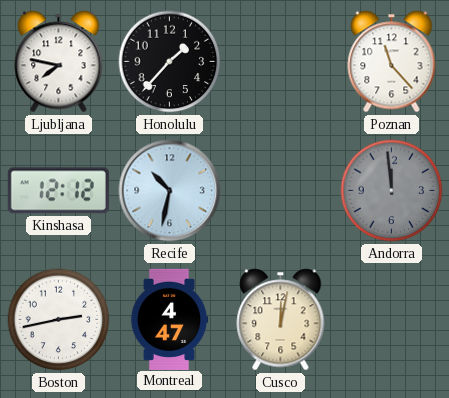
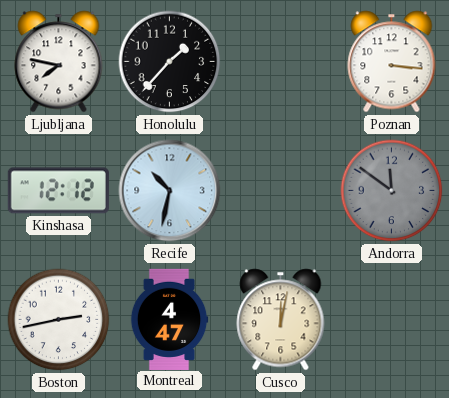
Poznan: 11:23 -> 3:16 (392, 62)
Andorra: 11:59 -> 11:51 (392, 191)
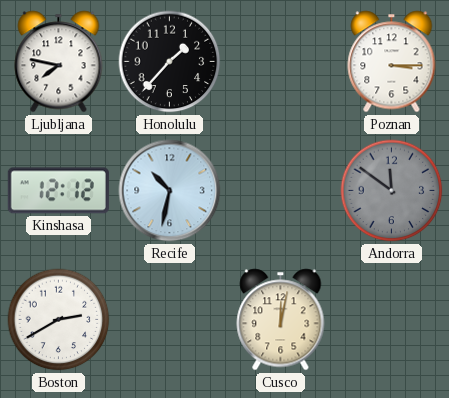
Poznan: 3:16 -> 3:15 (392, 62)
Boston: 2:43 -> 2:40 (59, 320)
Montreal: 4:47 -> none (169, 319)
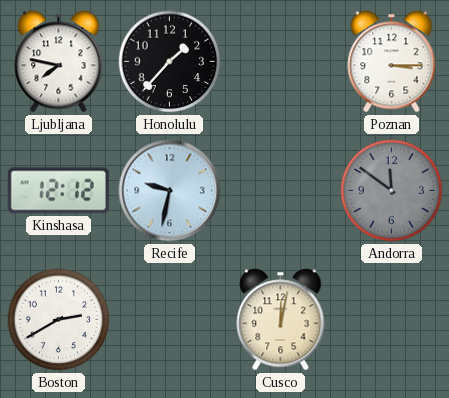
Recife: 10:32 -> 9:32 (170, 191)
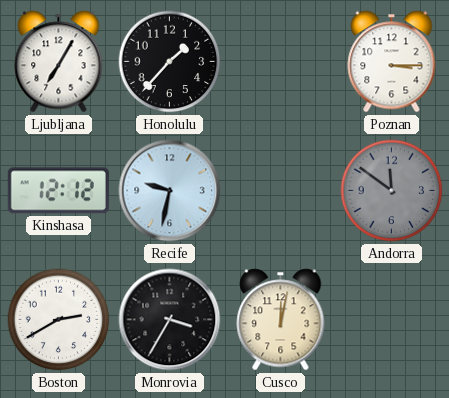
Ljubljana: 7:47 -> 7:05 (59, 62)
Monrovia: none -> 3:35 (170, 320)
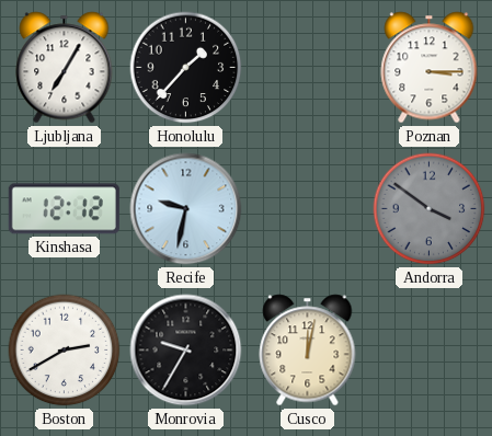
Andorra: 11:51 -> 3:51 (430, 209)
Monrovia: 3:35 -> 9:35 (186, 351)
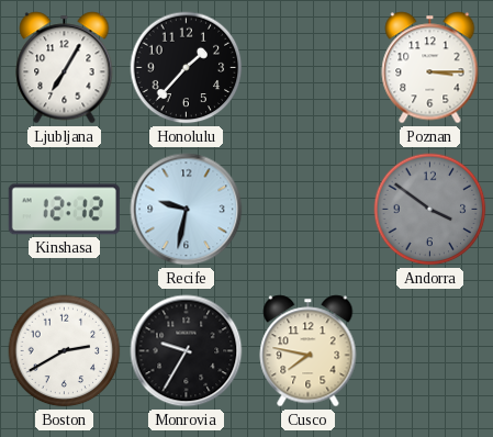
Cusco: 12:02 -> 7:47 (309, 351)
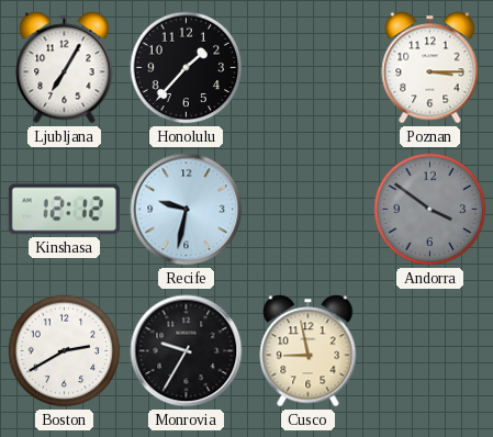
Cusco: 7:47 -> 8:58 (309, 351)
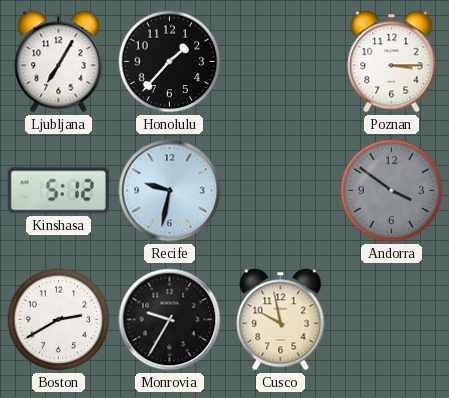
Kinshasa: 12:12 -> 5:12 (58, 191)
Cusco: 8:58 -> 9:58 (281, 320)
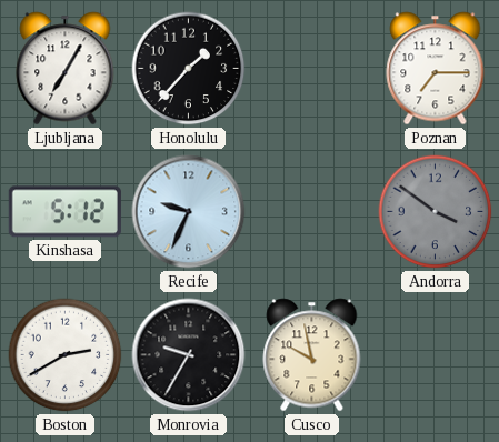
Poznan: 3:15 -> 7:15 (436, 69)
Recife: 9:32 -> 9:34 (189, 212)
